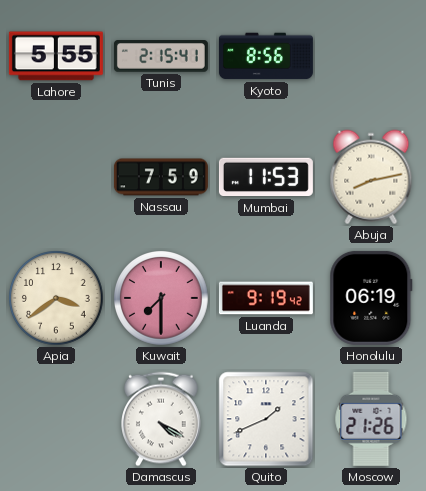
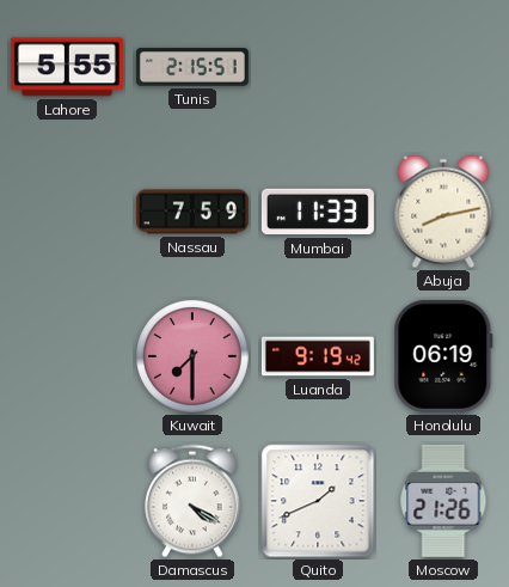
Tunis: 2:15:41 -> 2:15:51 (192, 67)
Kyoto: 8:56 -> none (266, 56)
Mumbai: 11:53 -> 11:33 (318, 212)
Apia: 3:39 -> none (57, 299)
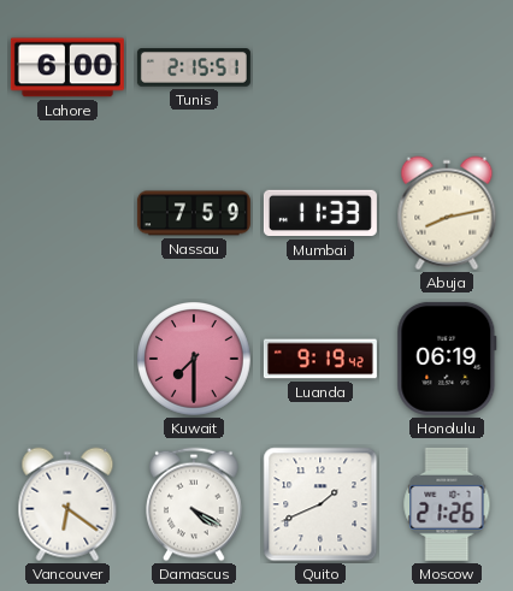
Lahore: 5:55 -> 6:00 (67, 67)
Vancouver: none -> 6:21 (67, 504)
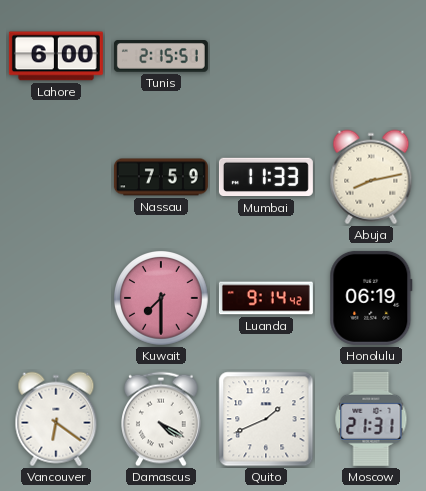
Luanda: 9:19 -> 9:14 (266, 298)
Moscow: 21:26 -> 21:31 (371, 419)
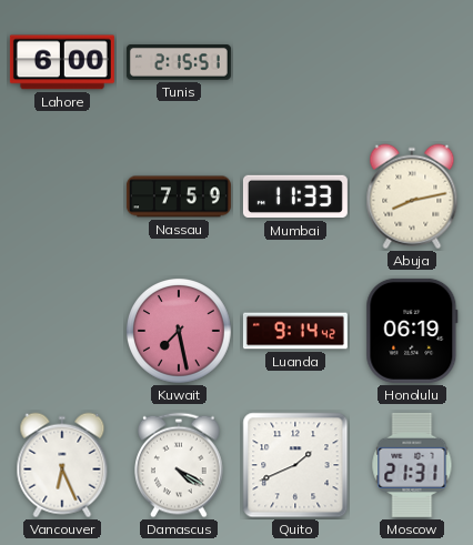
Kuwait: 7:30 -> 7:28 (180, 332)
Vancouver: 6:21 -> 6:26 (62, 465)
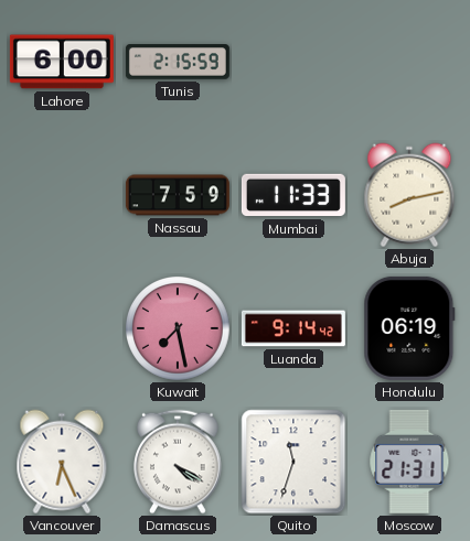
Tunis: 2:15:51 -> 2:15:59 (178, 62)
Quito: 1:41 -> 11:33 (293, 462)
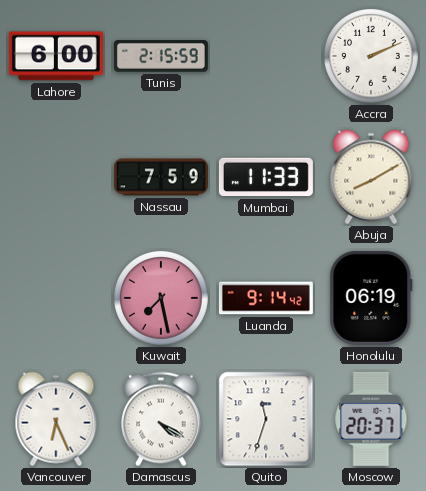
Accra: none -> 2:11 (372, 57)
Abuja: 8:13 -> 8:10 (371, 177)
Moscow: 21:31 -> 20:37 (371, 419)
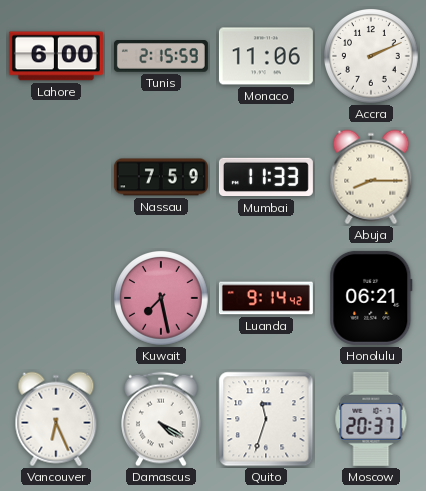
Monaco: none -> 11:06 (266, 56)
Abuja: 8:10 -> 8:15 (371, 177)
Honolulu: 06:19 -> 06:21 (371, 298)
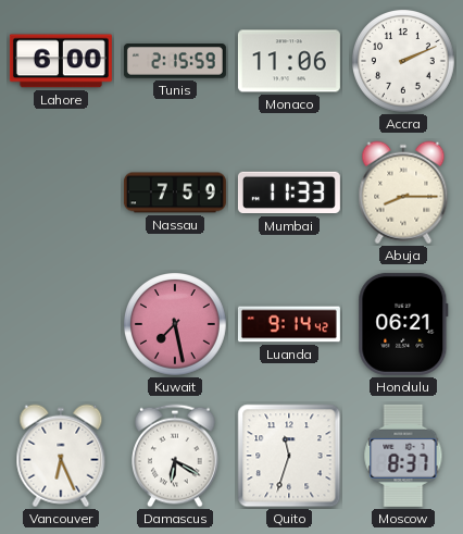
Damascus: 4:20 -> 6:20 (176, 456)
Moscow: 20:37 -> 8:37 (403, 456)
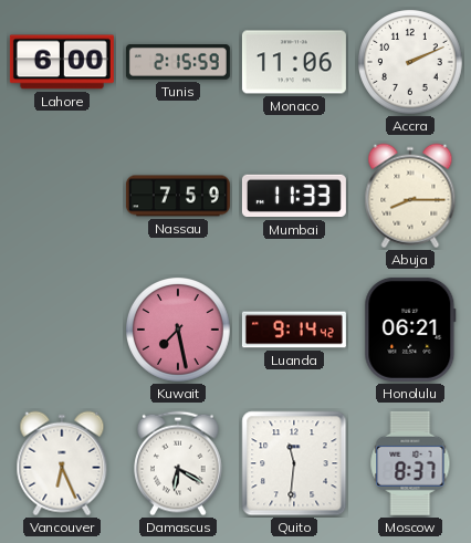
Quito: 11:33 -> 11:31 (294, 463)
